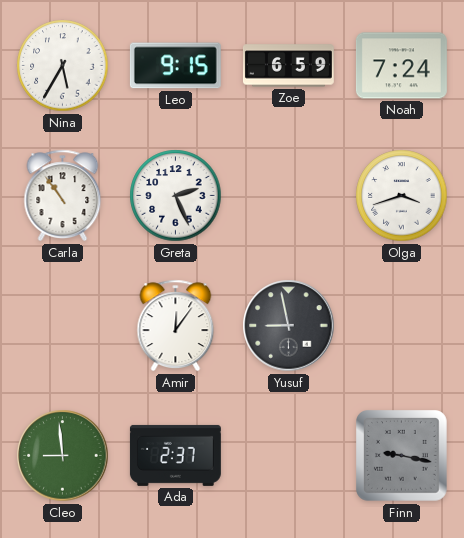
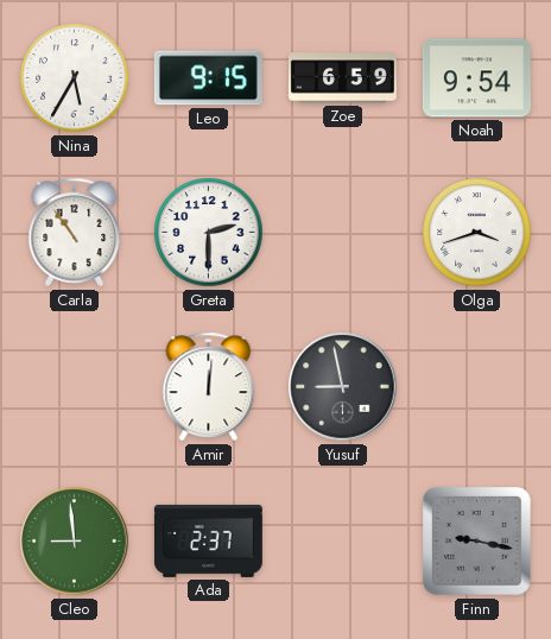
Noah: 7:24 -> 9:54 (476, 78)
Greta: 2:26 -> 2:30 (209, 233)
Amir: 12:06 -> 12:01 (209, 387)
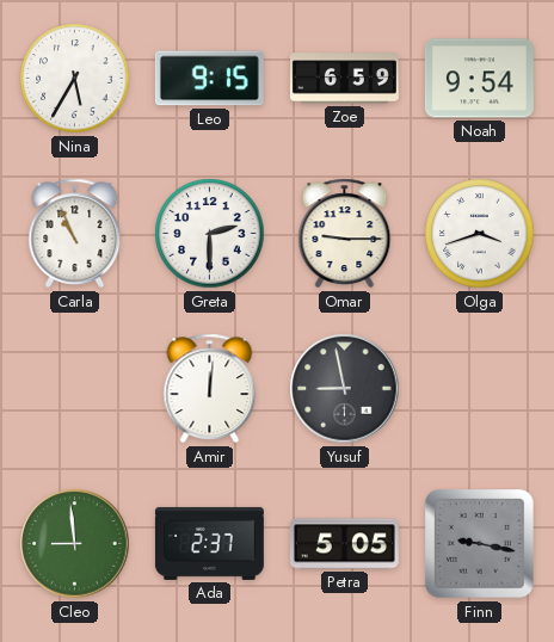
Carla: 10:54 -> 10:56 (75, 234)
Omar: none -> 9:15 (345, 234)
Petra: none -> 5:05 (344, 544)
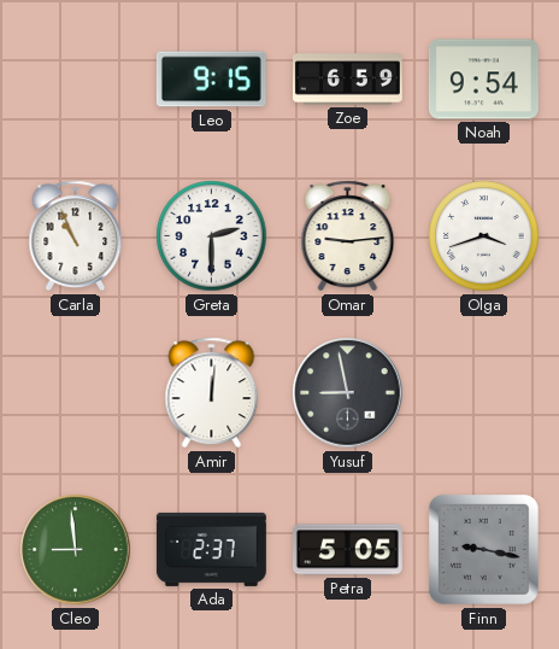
Nina: 5:35 -> none (75, 79)
Omar: 9:15 -> 9:14 (348, 236)
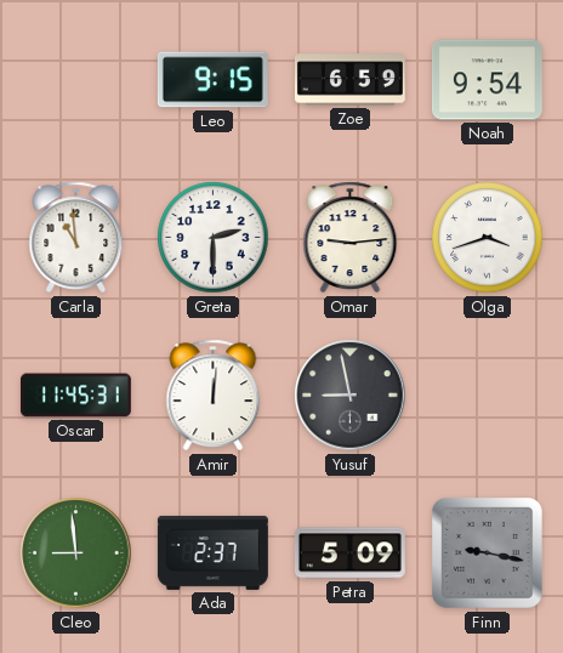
Carla: 10:56 -> 10:59 (76, 238)
Oscar: none -> 11:45 (75, 396)
Petra: 5:05 -> 5:09 (349, 553)
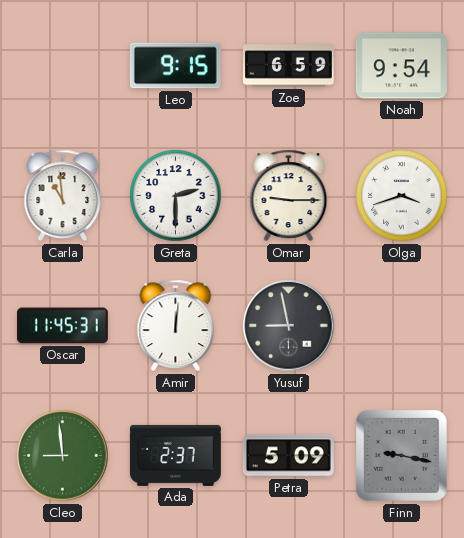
Omar: 9:14 -> 9:15 (289, 196)
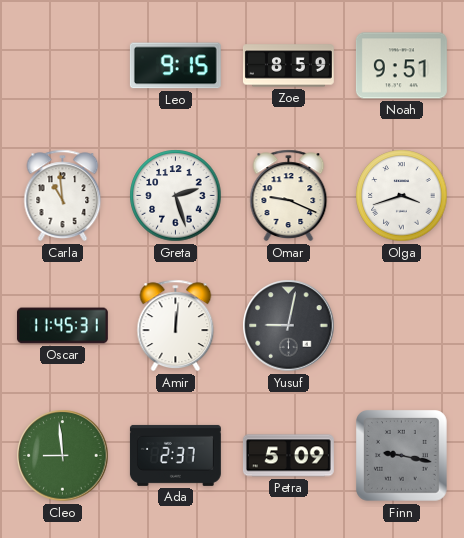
Zoe: 6:59 -> 8:59 (288, 66)
Noah: 9:54 -> 9:51 (401, 66)
Greta: 2:30 -> 2:27 (176, 196)
Omar: 9:15 -> 9:19 (289, 196)
Yusuf: 8:58 -> 9:02 (289, 326)
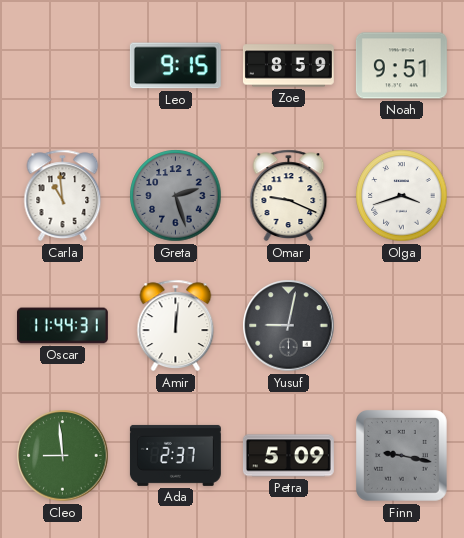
Greta dial: white -> grey (176, 196)
Oscar: 11:45 -> 11:44 (62, 326)
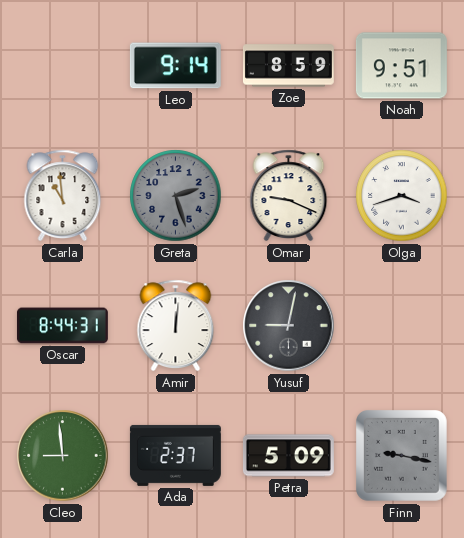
Leo: 9:15 -> 9:14 (175, 66)
Oscar: 11:44 -> 8:44 (62, 326)
